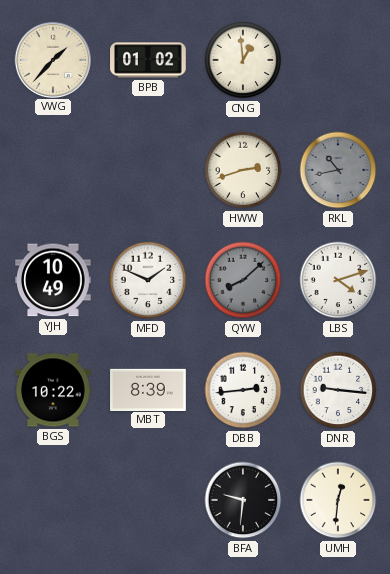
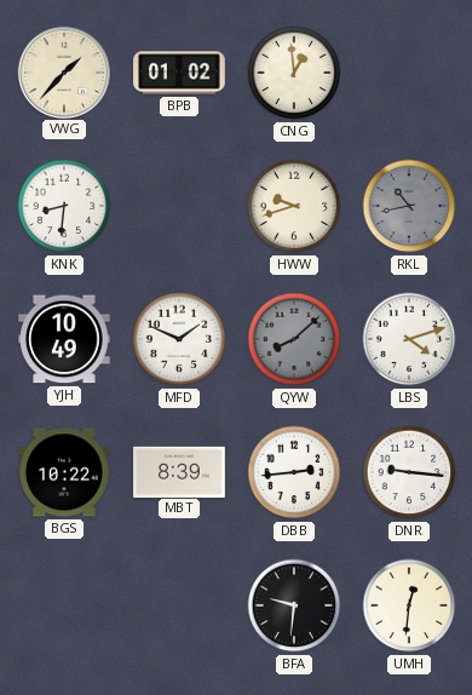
KNK: none -> 8:31 (64, 206)
HWW: 2:42 -> 9:42 (294, 206)
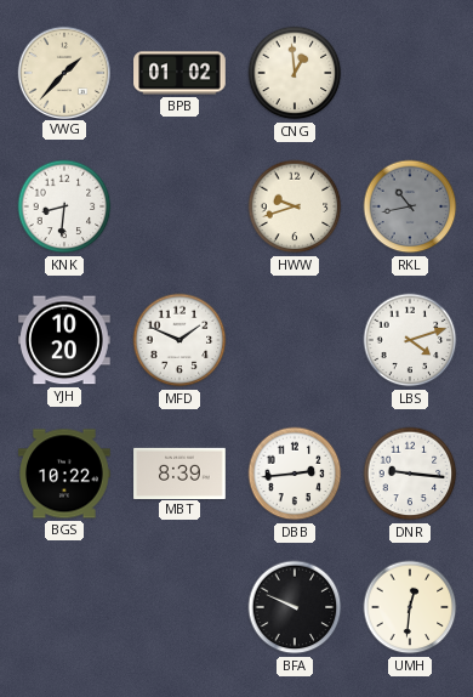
YJH: 10:49 -> 10:20 (65, 340)
QYW: 8:08 -> none (294, 339)
BFA: 9:31 -> 9:49 (295, 607)
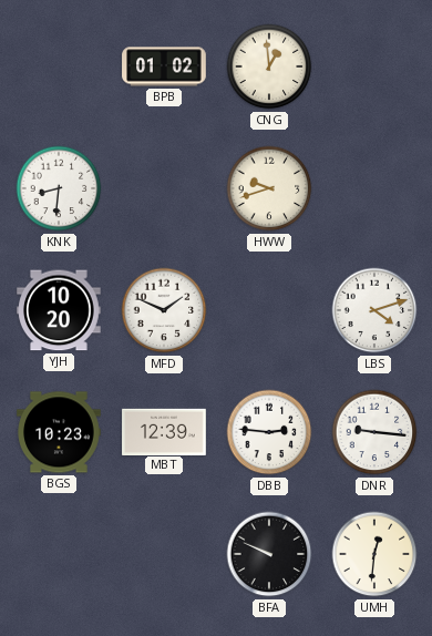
VWG: 1:37 -> none (63, 72)
RKL: 10:43 -> none (410, 206)
BGS: 10:22 -> 10:23 (59, 432)
MBT: 8:39 -> 12:39 (164, 431)
DBB: 2:44 -> 2:46 (269, 432)
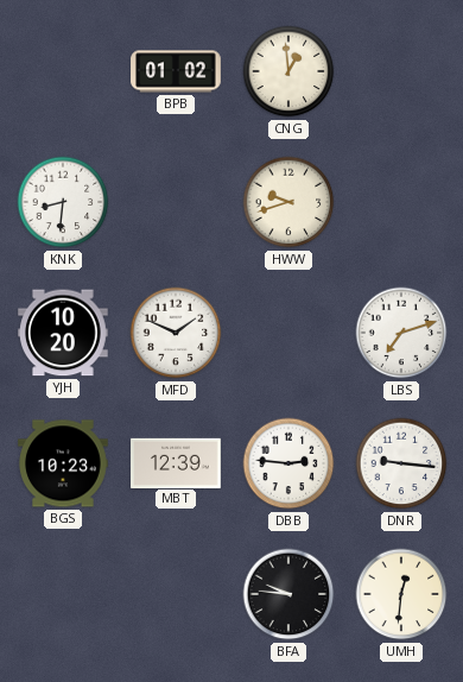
LBS: 4:12 -> 7:12 (401, 333)
BFA: 9:49 -> 9:46 (288, 594)
